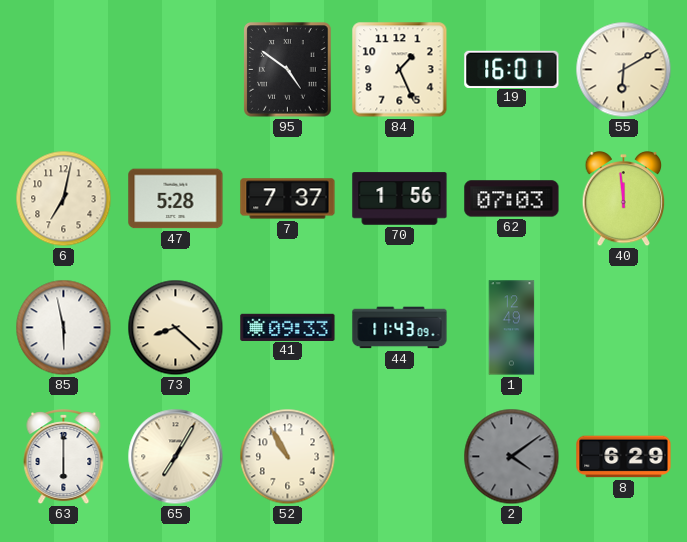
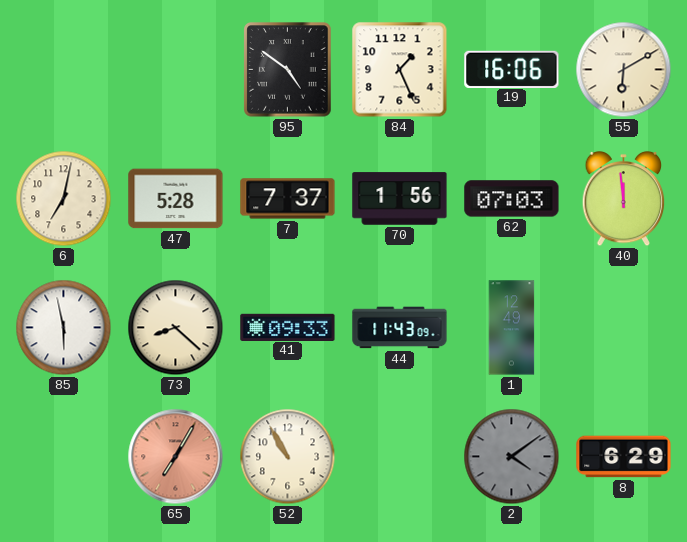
19: 16:01 -> 16:06 (512, 69)
63: 6:00 -> none (64, 458)
65 dial: cream -> salmon (176, 457)
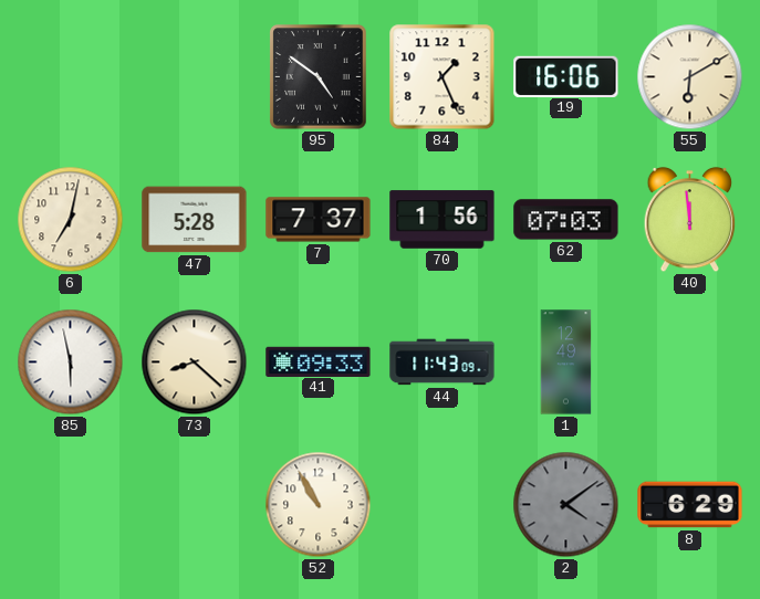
65: 7:05 -> none (176, 457)
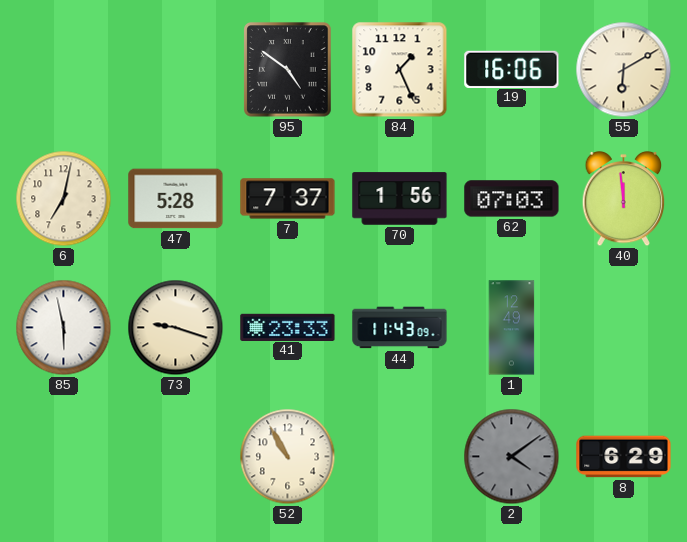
73: 8:22 -> 9:18 (176, 328)
41: 09:33 -> 23:33 (288, 327)
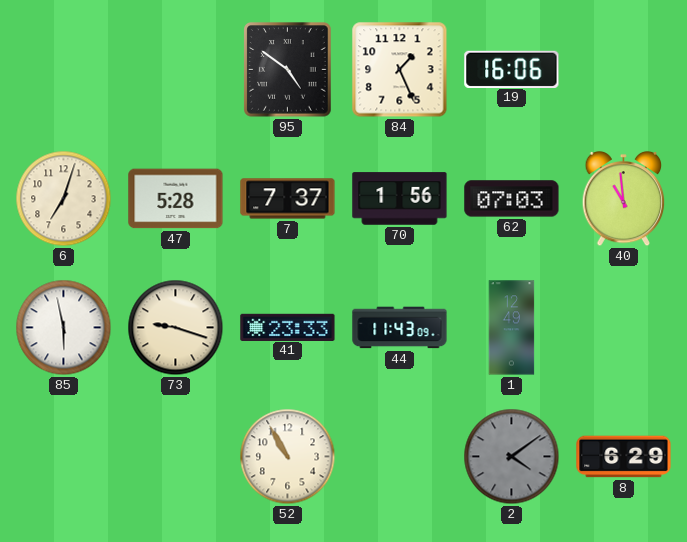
55: 6:10 -> none (624, 70)
6: 7:02 -> 7:03 (64, 199)
40: 11:59 -> 10:59 (624, 199)
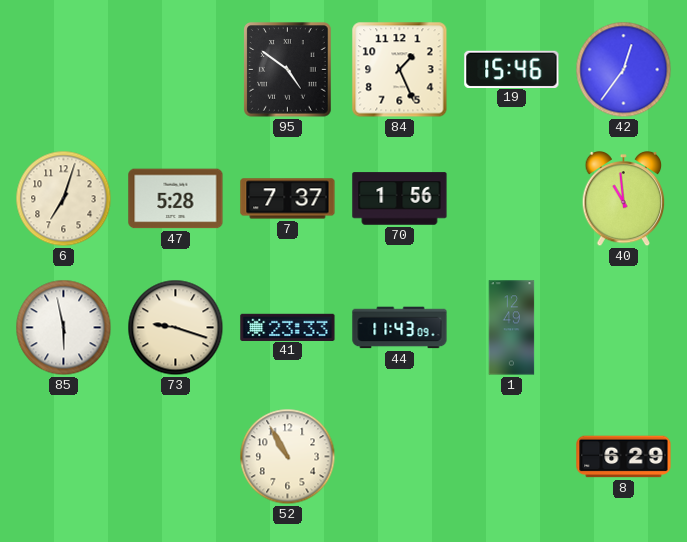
19: 16:06 -> 15:46 (512, 69)
42: none -> 12:36 (624, 70)
62: 07:03 -> none (512, 199)
2: 4:09 -> none (512, 457)
